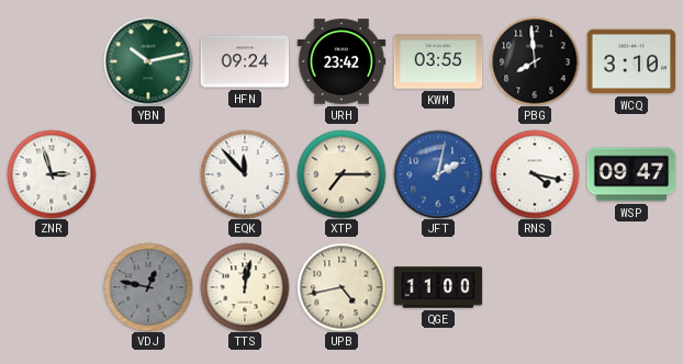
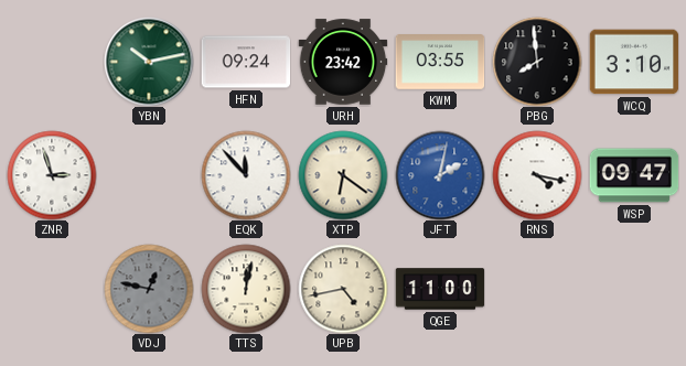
XTP: 7:15 -> 6:21 (343, 175)
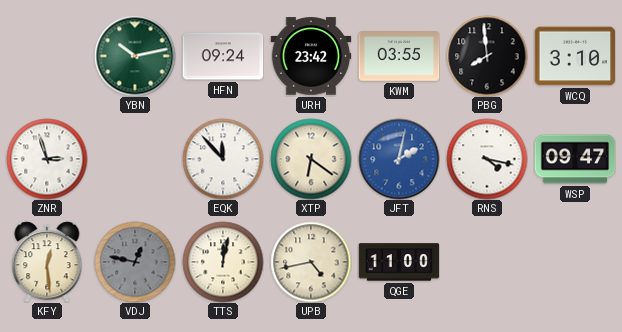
KFY: none -> 12:29 (47, 262)
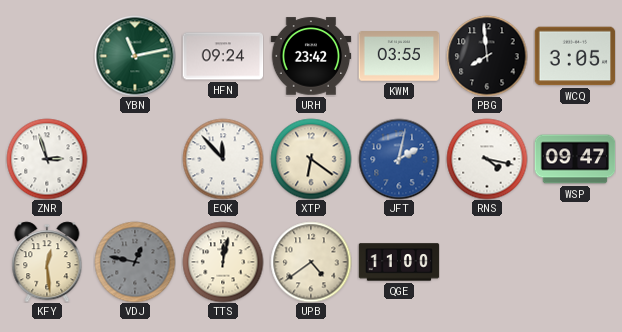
YBN: 10:13 -> 11:13 (135, 56)
WCQ: 3:10 -> 3:05 (575, 56)
UPB: 4:43 -> 4:39 (311, 262)
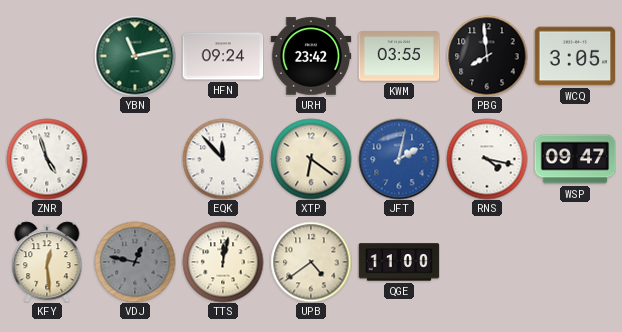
ZNR: 2:57 -> 4:57 (47, 159)
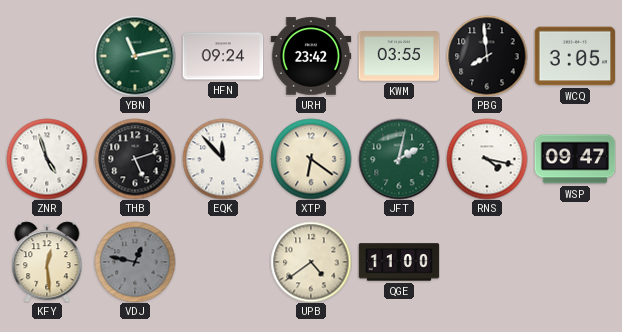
THB: none -> 5:12 (135, 159)
JFT dial: blue -> green (399, 159)
TTS: 12:02 -> none (223, 262)
